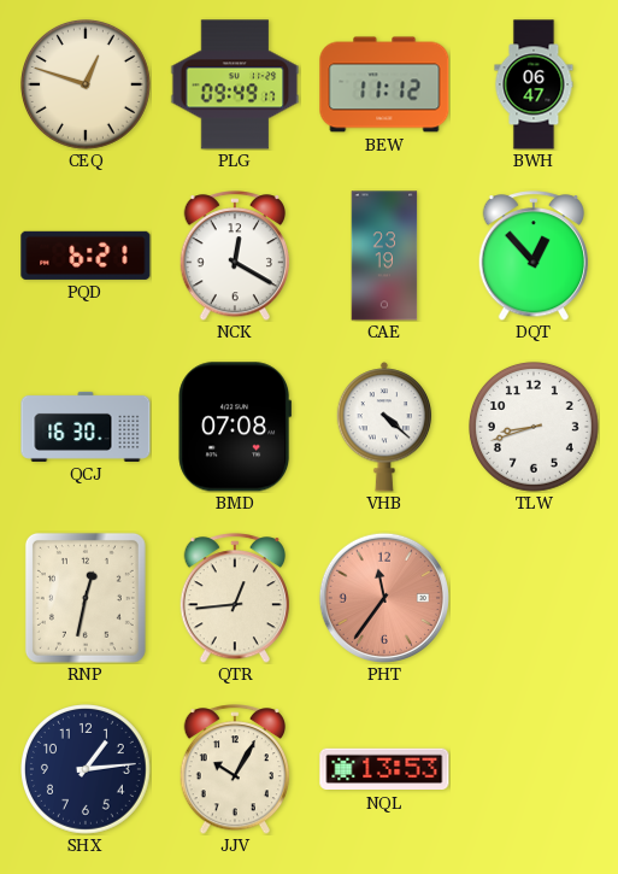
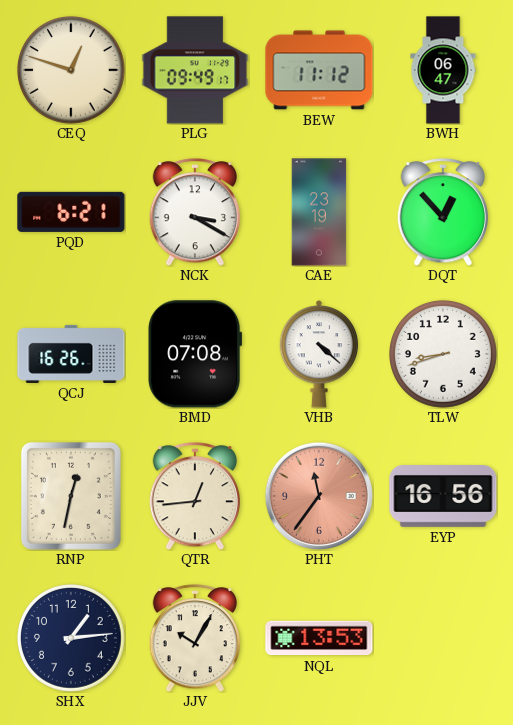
NCK: 12:20 -> 3:20 (194, 212)
QCJ: 16:30 -> 16:26 (71, 354)
EYP: none -> 16:56 (443, 497)
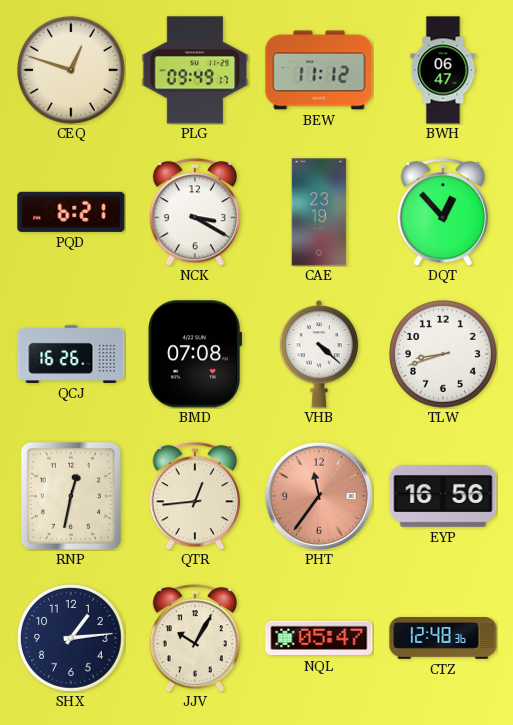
NQL: 13:53 -> 05:47 (319, 638)
CTZ: none -> 12:48 (443, 639)
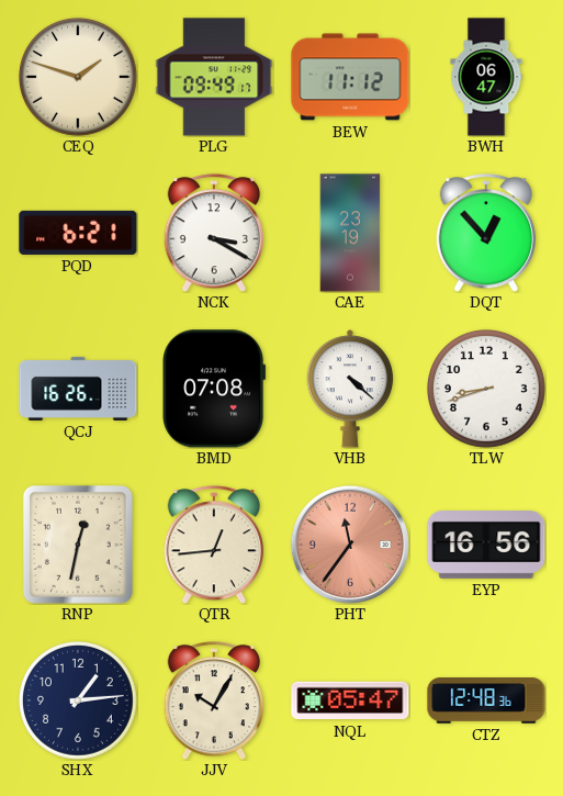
CEQ: 12:48 -> 1:48 (79, 78)
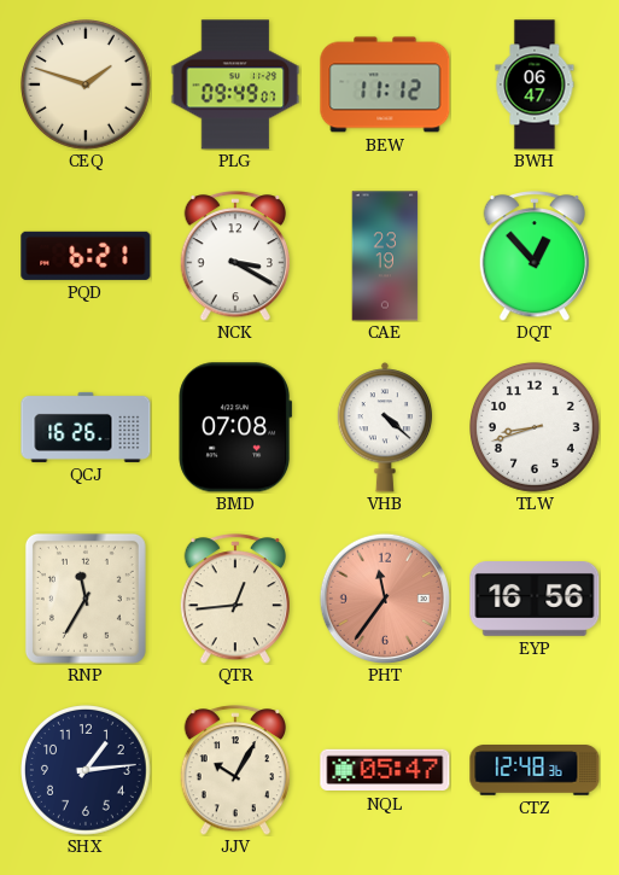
PLG: 09:49:17 -> 09:49:07 (235, 84)
RNP: 12:32 -> 11:35 (86, 599)
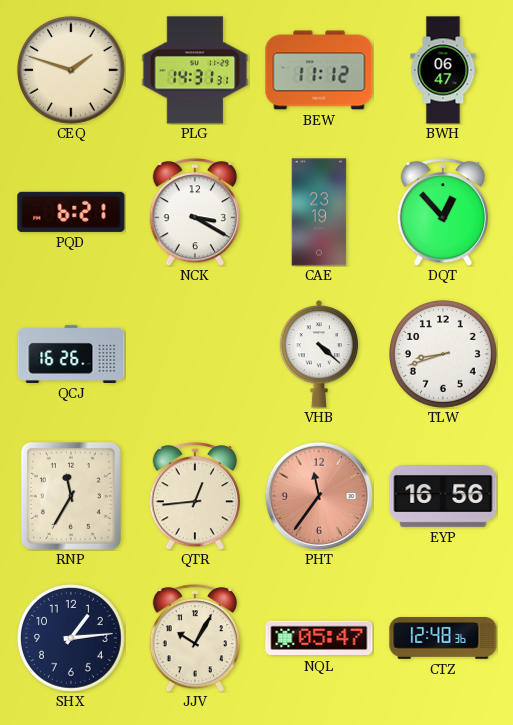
PLG: 09:49 -> 14:31 (195, 70)
BMD: 07:08 -> none (235, 427)
